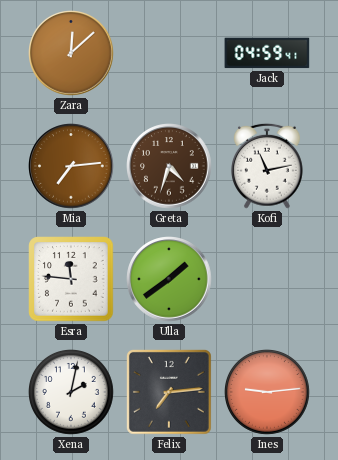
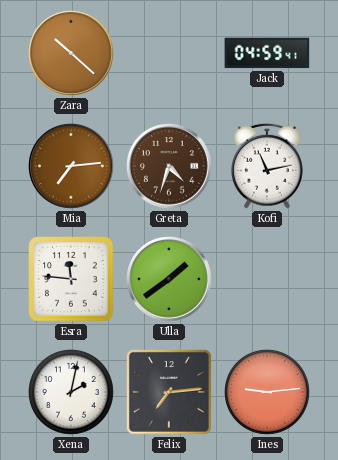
Zara: 12:08 -> 10:22 (71, 53)
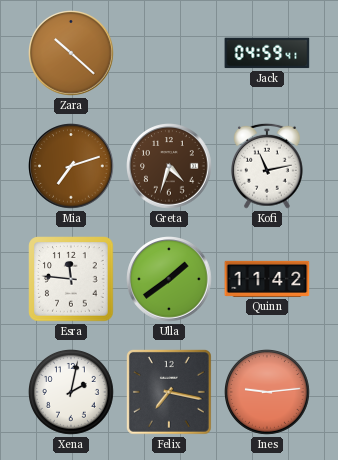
Mia: 7:14 -> 7:12 (71, 166)
Quinn: none -> 11:42 (267, 279)
Felix: 7:14 -> 7:17 (169, 392)
